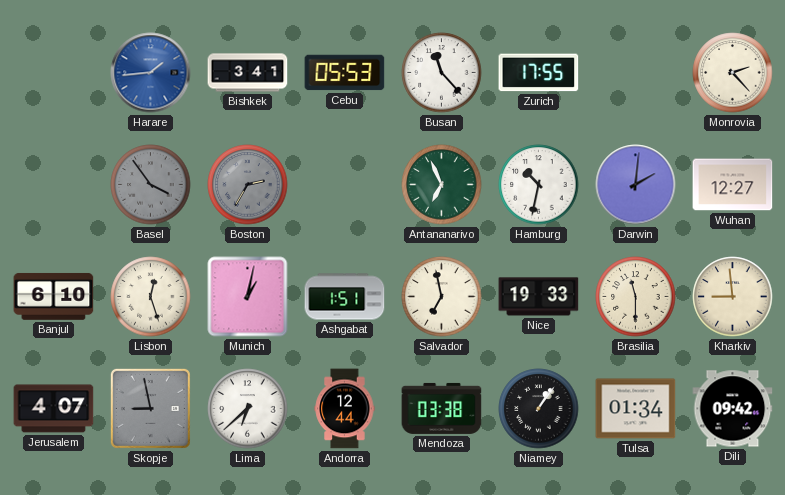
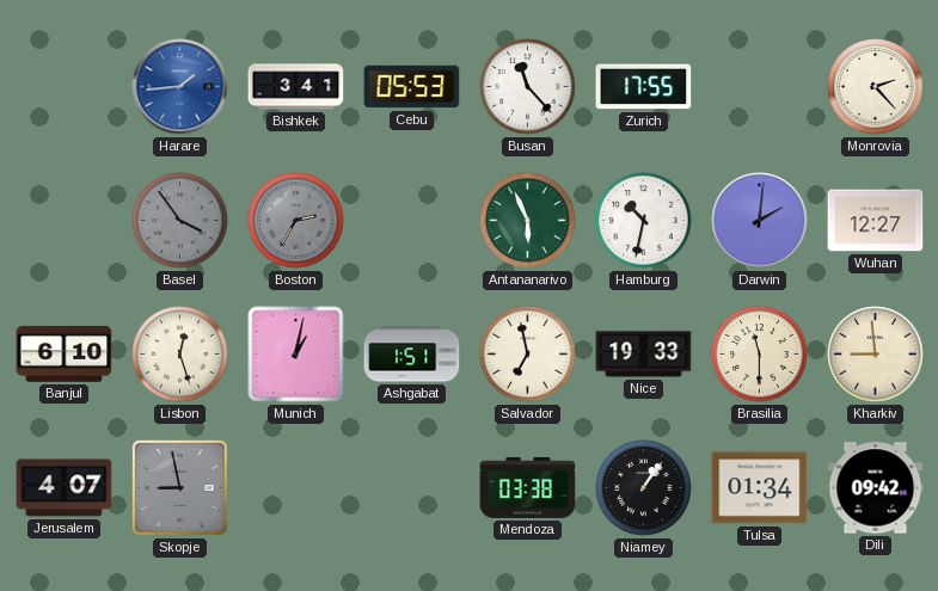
Antananarivo: 6:56 -> 5:56 (528, 221)
Lima: 6:38 -> none (248, 409)
Andorra: 12:44 -> none (345, 409)
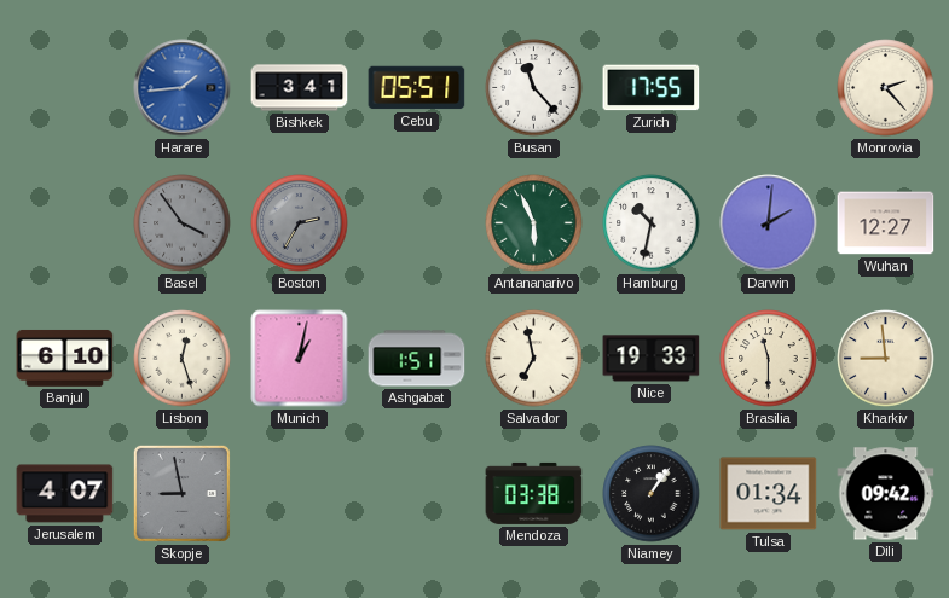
Cebu: 05:53 -> 05:51 (417, 88)
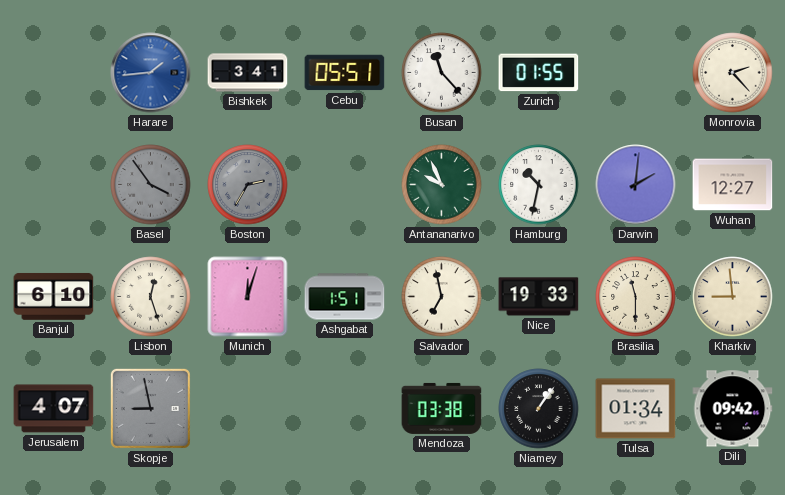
Zurich: 17:55 -> 01:55 (539, 73)
Antananarivo: 5:56 -> 9:56 (442, 185)
Munich: 1:02 -> 12:03 (248, 297)
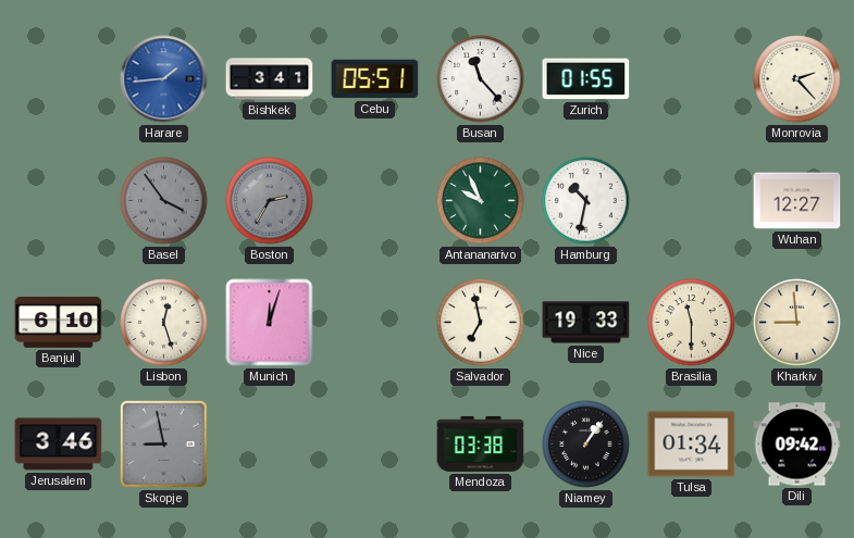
Darwin: 2:01 -> none (636, 185)
Ashgabat: 1:51 -> none (345, 297)
Jerusalem: 4:07 -> 3:46 (59, 445)
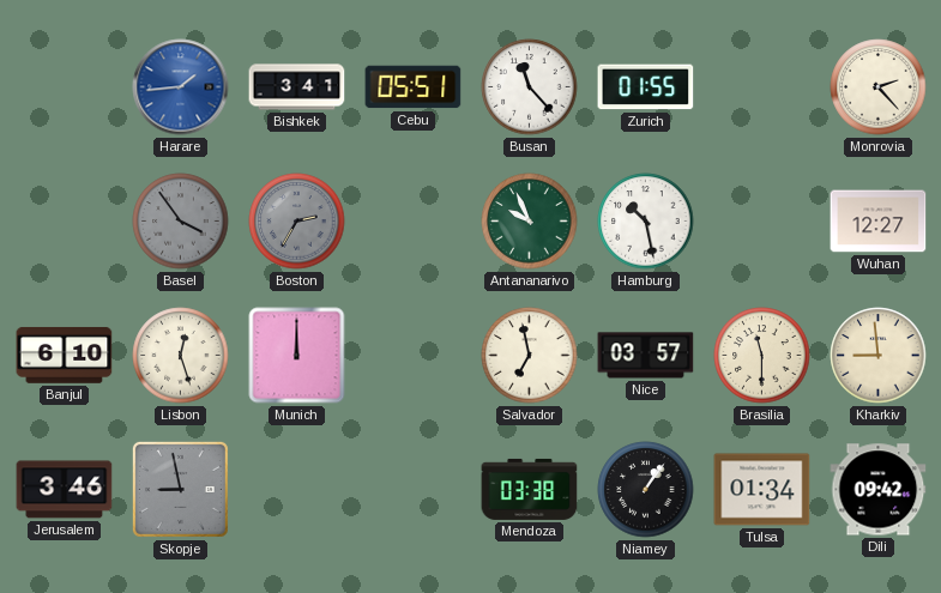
Hamburg: 10:32 -> 10:28 (646, 222)
Munich: 12:03 -> 12:00 (297, 356)
Nice: 19:33 -> 03:57 (646, 356)
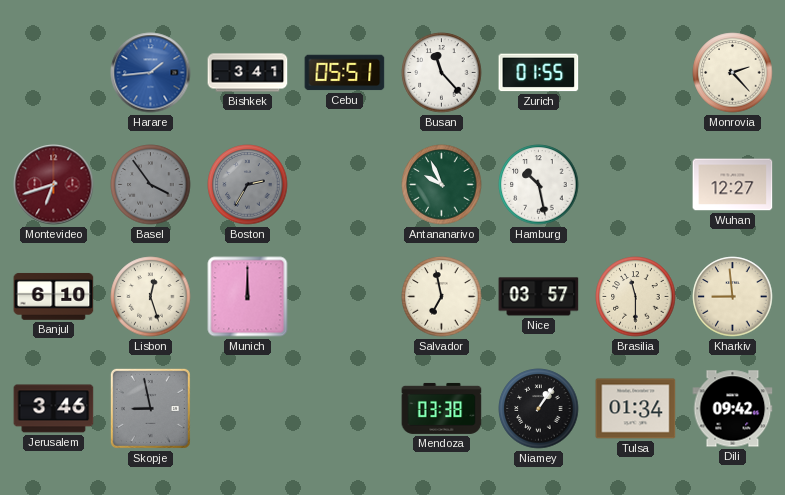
Montevideo: none -> 6:42 (54, 185)
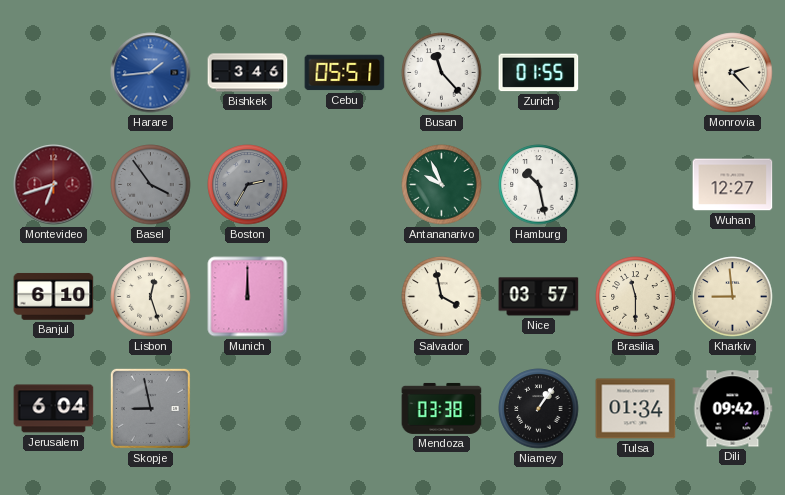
Bishkek: 3:41 -> 3:46 (248, 73)
Salvador: 6:58 -> 3:58 (442, 297)
Jerusalem: 3:46 -> 6:04 (54, 409)
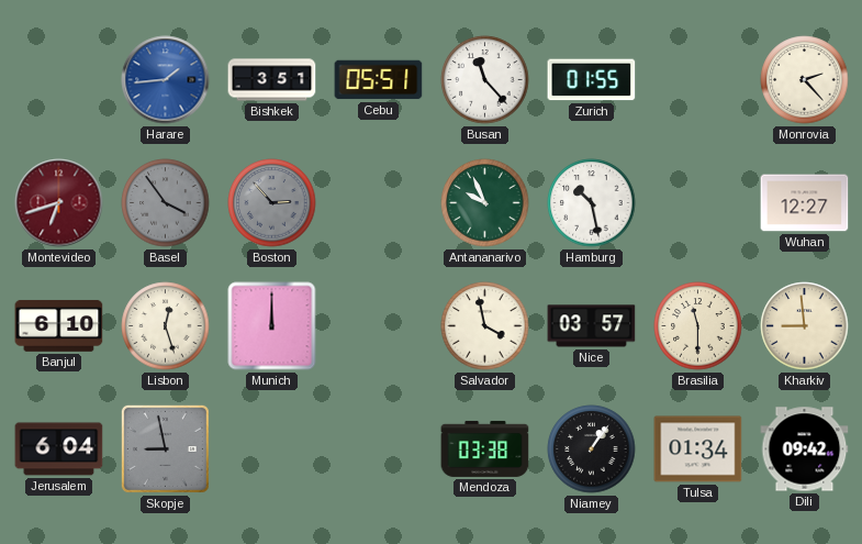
Bishkek: 3:46 -> 3:51 (272, 80)
Boston: 2:35 -> 2:53 (272, 203)
